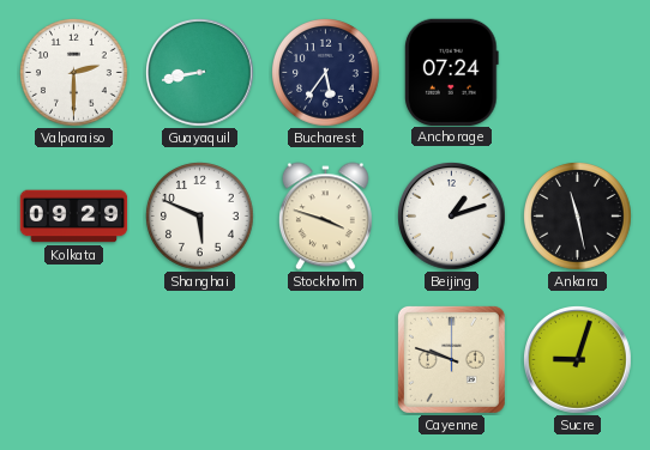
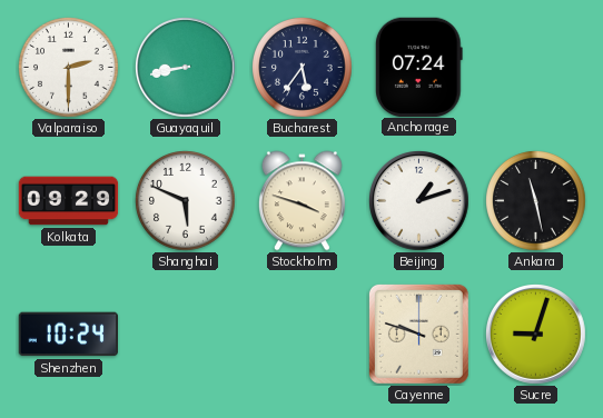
Shenzhen: none -> 10:24 (68, 335)
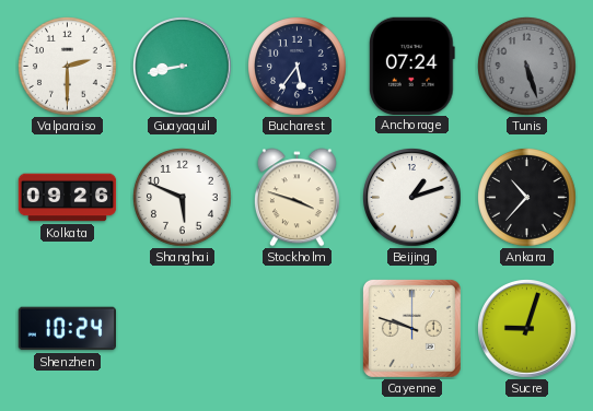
Tunis: none -> 5:27 (527, 67)
Kolkata: 09:29 -> 09:26 (68, 198)
Ankara: 11:28 -> 10:37 (527, 198)
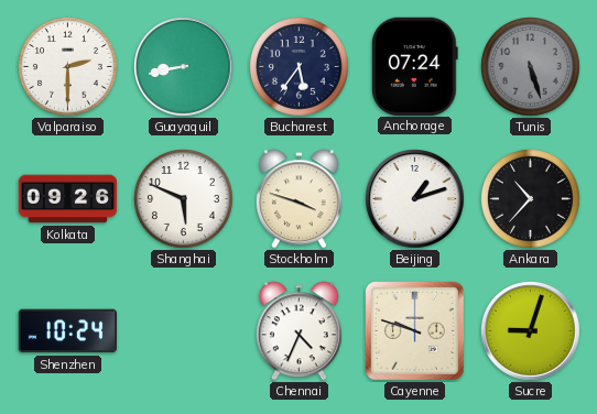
Chennai: none -> 4:34 (298, 331)
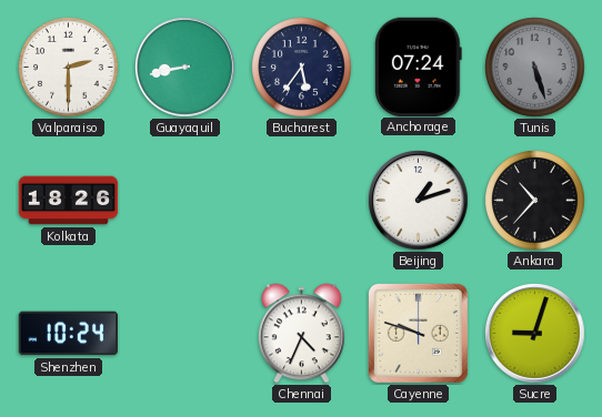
Kolkata: 09:26 -> 18:26 (69, 201)
Shanghai: 5:49 -> none (184, 199)
Stockholm: 3:48 -> none (298, 199)
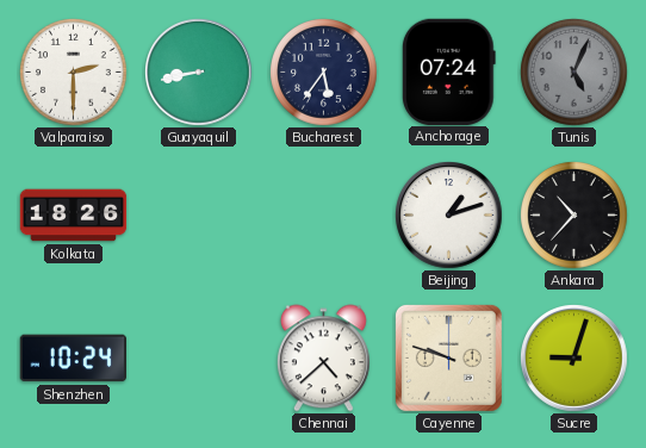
Tunis: 5:27 -> 5:04 (574, 73)
Chennai: 4:34 -> 4:38 (323, 359)
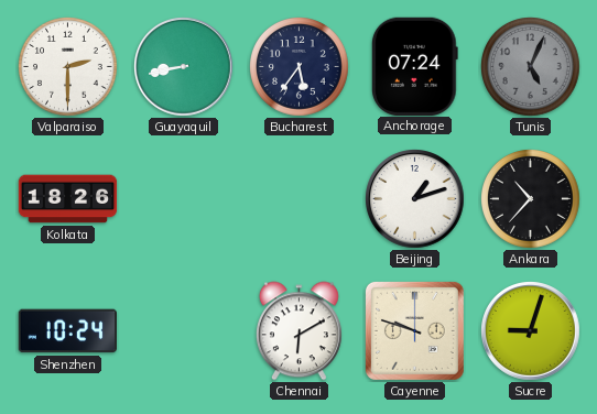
Chennai: 4:38 -> 6:10 (298, 331)
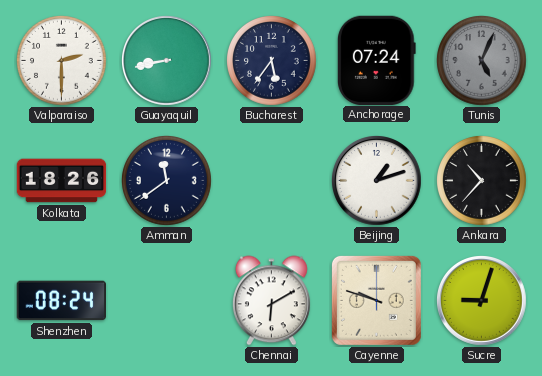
Amman: none -> 11:39 (167, 181)
Shenzhen: 10:24 -> 08:24 (61, 301)
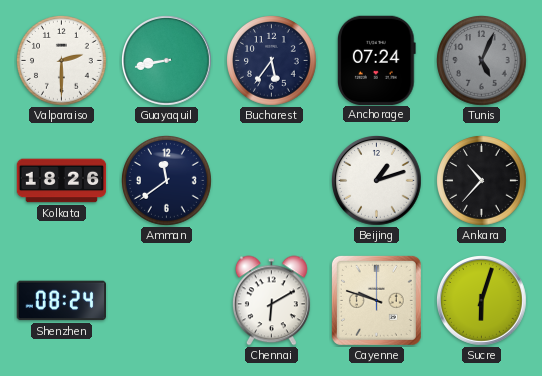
Sucre: 9:03 -> 6:03 (482, 301)
